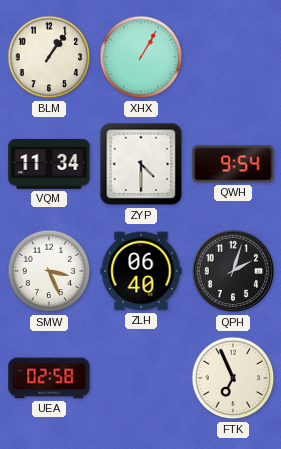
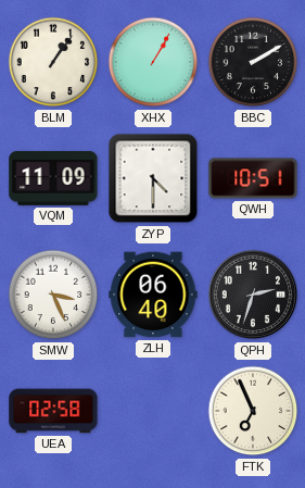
BBC: none -> 2:10 (253, 62)
VQM: 11:34 -> 11:09 (53, 178)
QWH: 9:54 -> 10:51 (253, 178)
QPH: 2:03 -> 2:33 (253, 295)
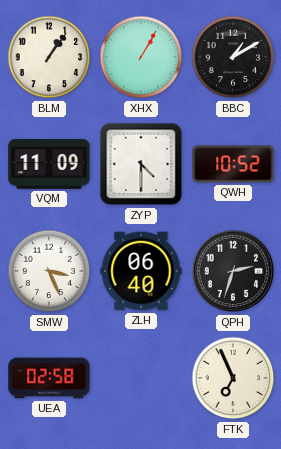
BBC: 2:10 -> 1:10 (233, 57)
QWH: 10:51 -> 10:52 (233, 164)
